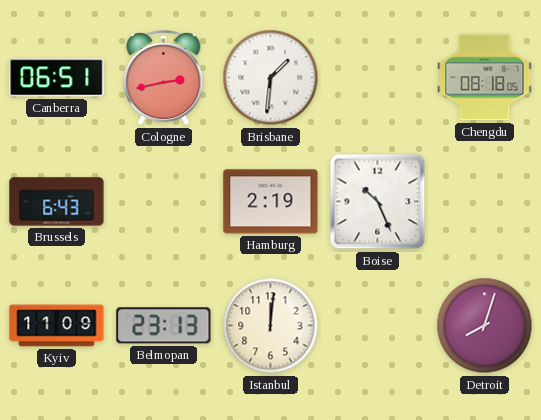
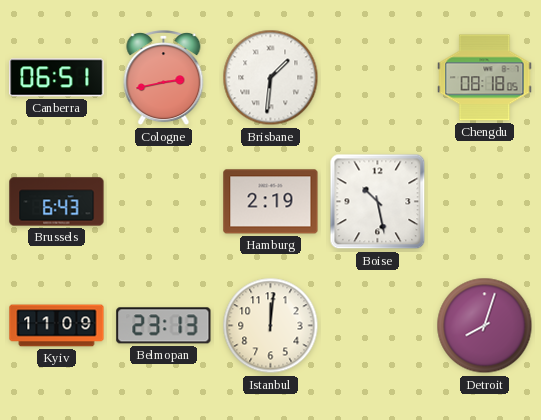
Boise: 10:26 -> 10:28 (378, 202)
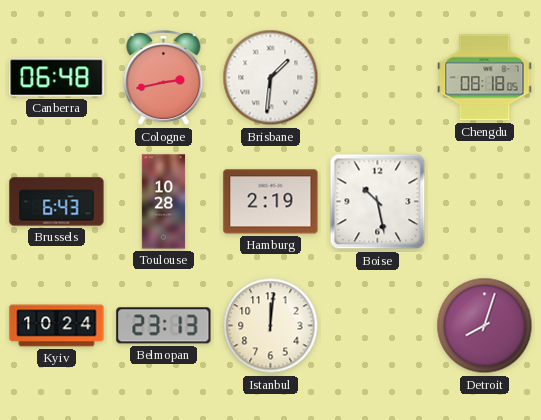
Canberra: 06:51 -> 06:48 (57, 78)
Toulouse: none -> 10:28 (164, 202)
Kyiv: 11:09 -> 10:24 (57, 326)
